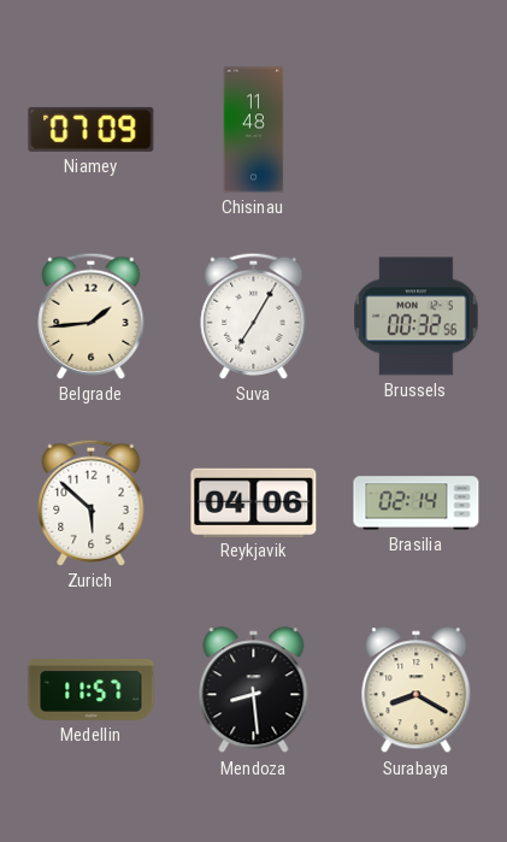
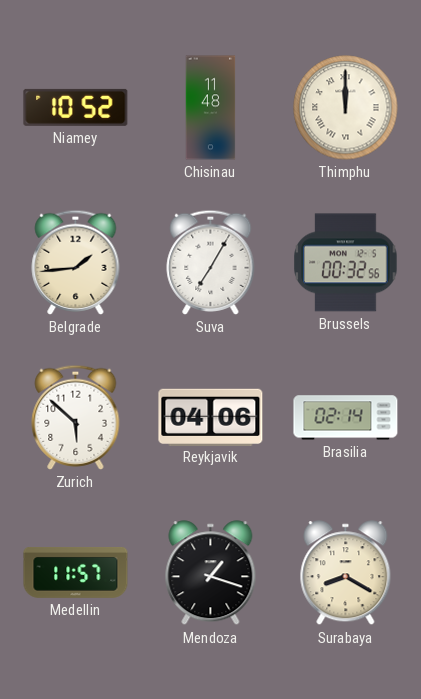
Niamey: 07:09 -> 10:52 (76, 107)
Thimphu: none -> 12:00 (346, 108)
Mendoza: 8:29 -> 1:18 (211, 573)
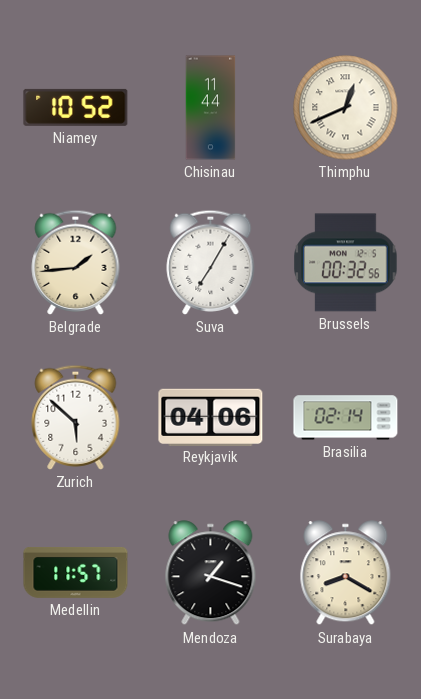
Chisinau: 11:48 -> 11:44 (211, 108)
Thimphu: 12:00 -> 12:41 (346, 108)
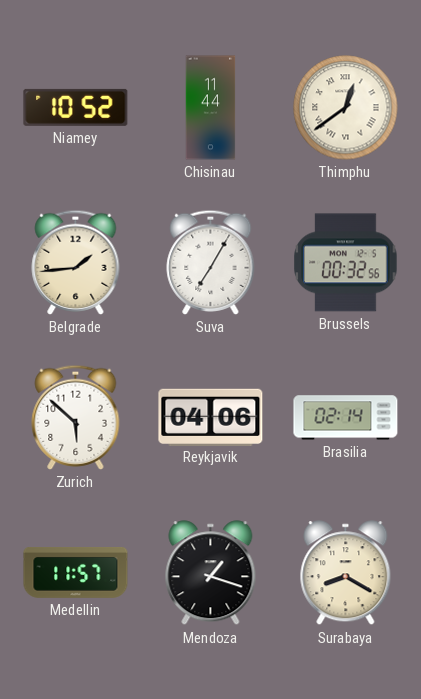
Thimphu: 12:41 -> 12:39 (346, 108)
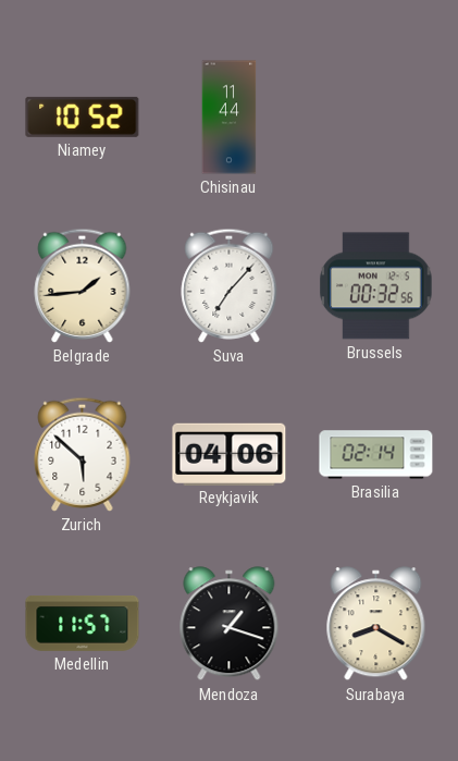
Thimphu: 12:39 -> none (346, 108)
Suva: 7:05 -> 7:07 (230, 285)
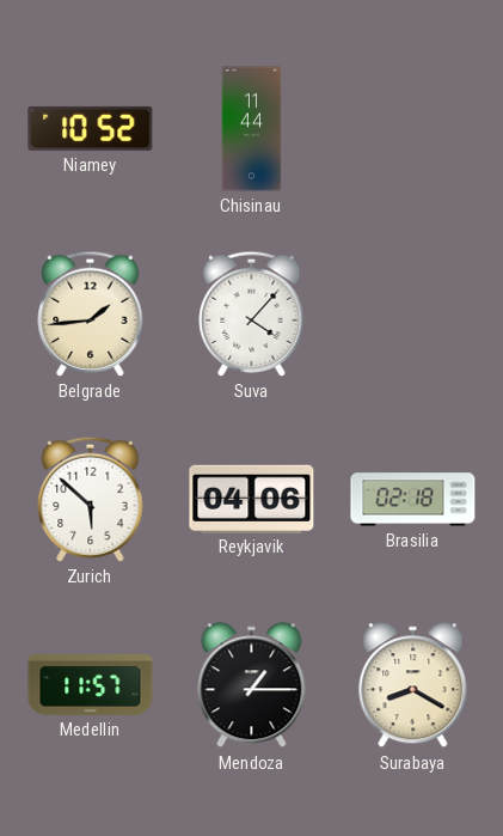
Suva: 7:07 -> 4:07 (252, 313)
Brussels: 00:32 -> none (376, 286)
Brasilia: 02:14 -> 02:18 (413, 500)
Mendoza: 1:18 -> 1:15 (252, 685)
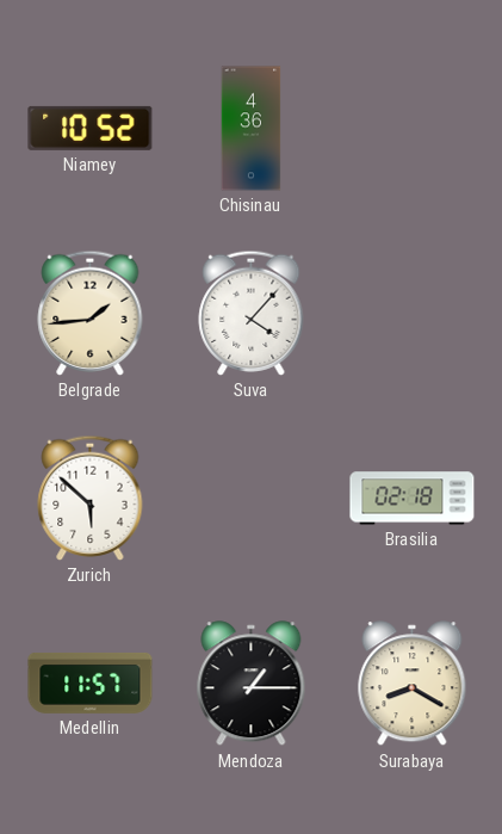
Chisinau: 11:44 -> 4:36 (252, 129)
Reykjavik: 04:06 -> none (252, 499)
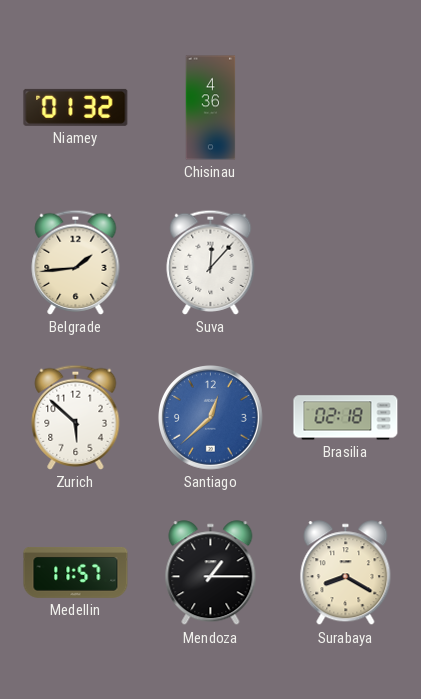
Niamey: 10:52 -> 01:32 (76, 107)
Suva: 4:07 -> 12:07 (211, 262)
Santiago: none -> 12:38 (211, 418)
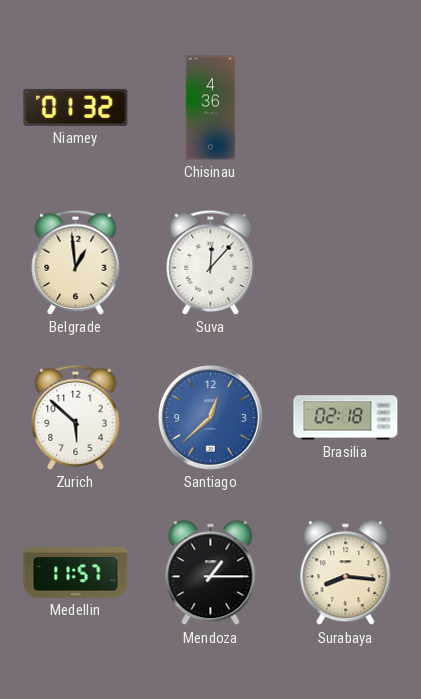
Belgrade: 1:44 -> 12:59 (76, 262)
Surabaya: 8:20 -> 8:16 (346, 573)
